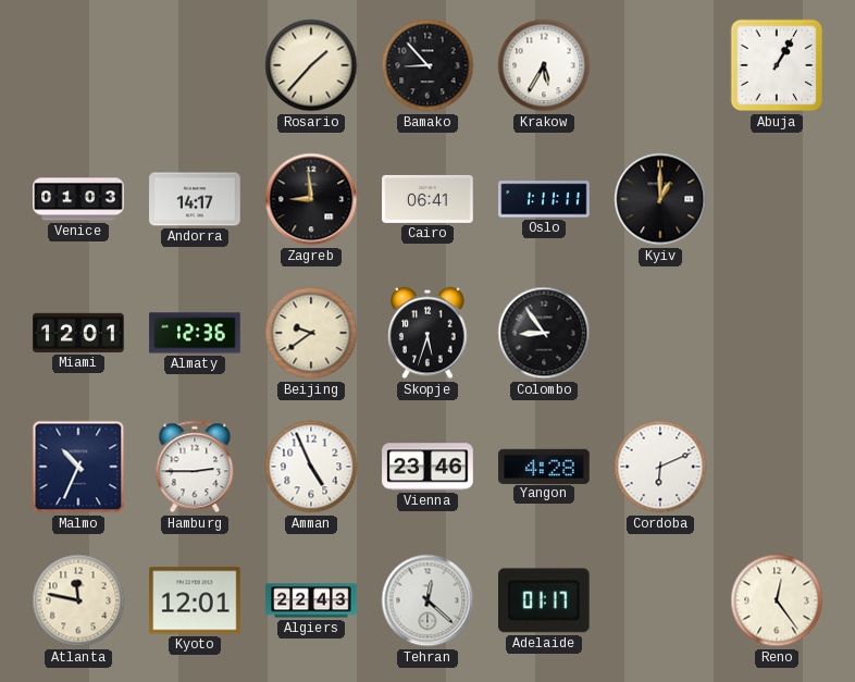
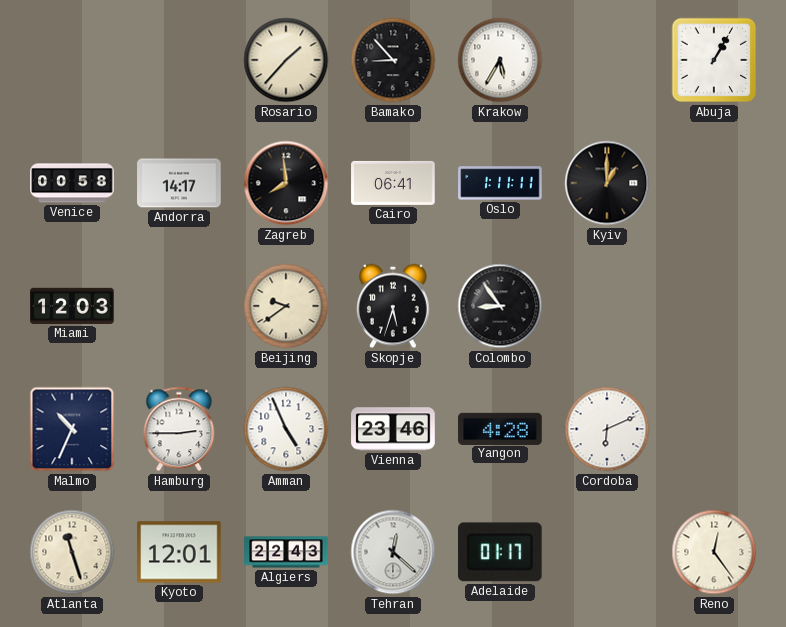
Venice: 01:03 -> 00:58 (72, 183)
Zagreb: 8:59 -> 7:59 (286, 183)
Miami: 12:01 -> 12:03 (72, 306)
Almaty: 12:36 -> none (195, 333)
Atlanta: 11:47 -> 11:27 (72, 552)
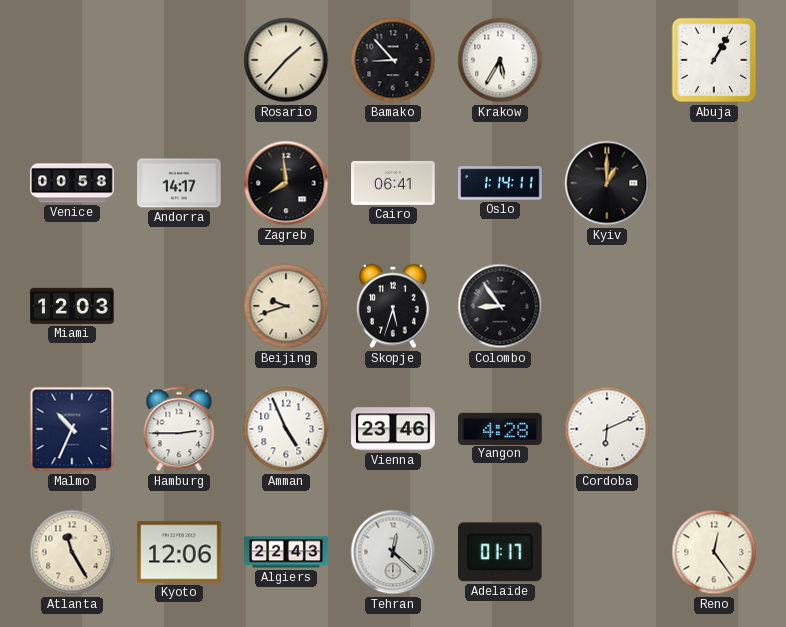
Oslo: 1:11 -> 1:14 (500, 183)
Beijing: 9:39 -> 9:42 (286, 306)
Atlanta: 11:27 -> 11:25 (72, 552)
Kyoto: 12:01 -> 12:06 (179, 552)
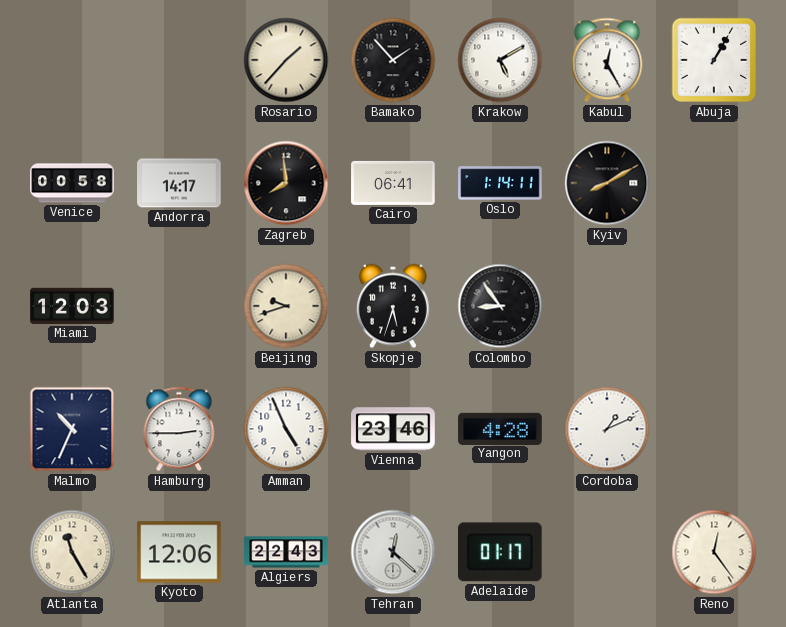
Bamako: 8:53 -> 1:53 (393, 60)
Krakow: 5:35 -> 5:10 (500, 60)
Kabul: none -> 12:25 (607, 60)
Kyiv: 1:00 -> 8:10 (607, 183)
Cordoba: 6:11 -> 1:11 (607, 429)
